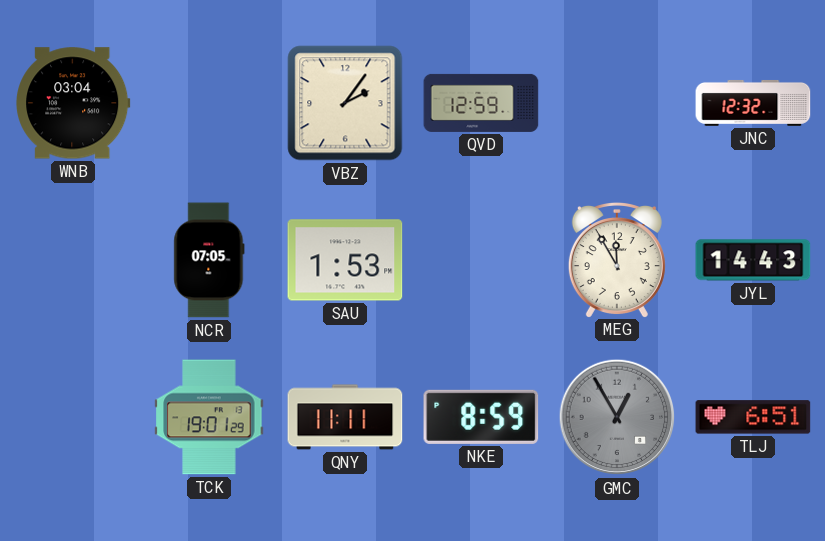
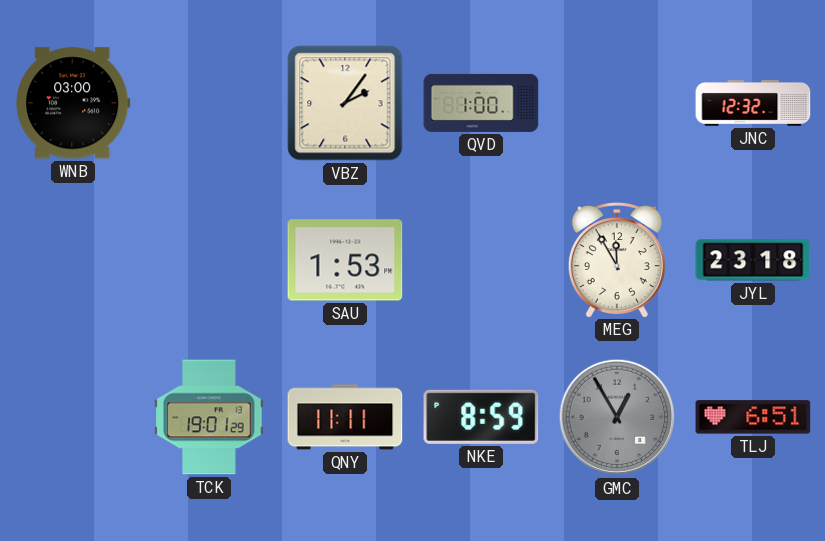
WNB: 03:04 -> 03:00 (73, 103)
QVD: 12:59 -> 1:00 (481, 103)
NCR: 07:05 -> none (209, 260)
JYL: 14:43 -> 23:18 (753, 260)
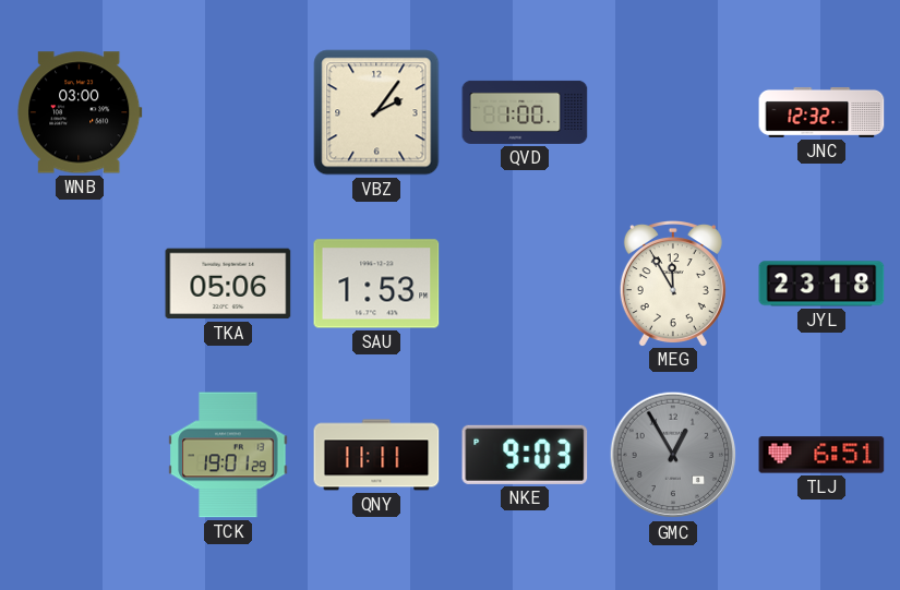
TKA: none -> 05:06 (228, 284)
NKE: 8:59 -> 9:03 (525, 455)
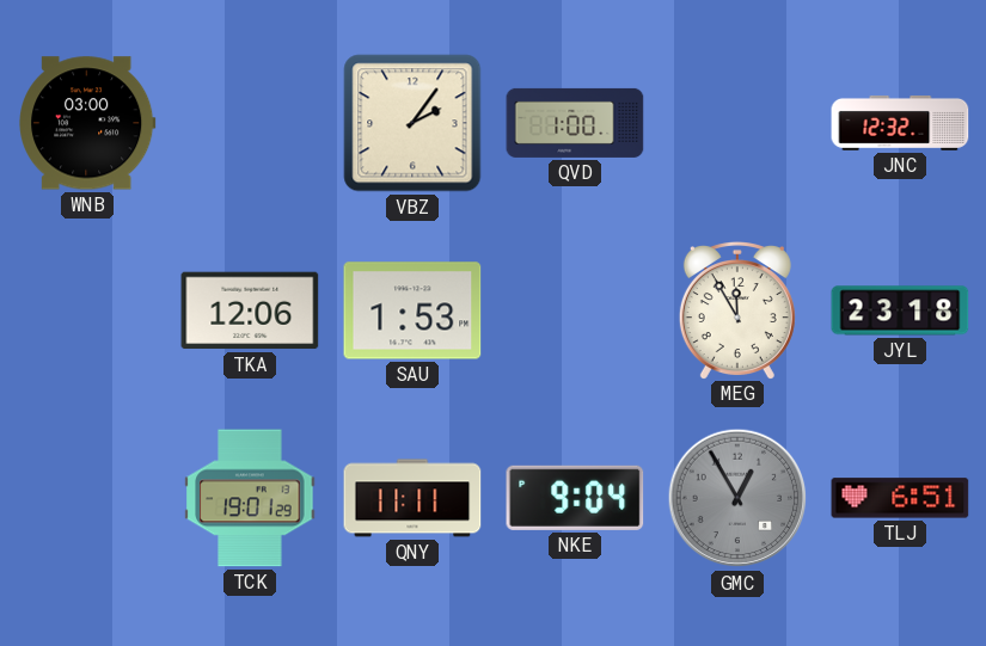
TKA: 05:06 -> 12:06 (250, 310)
NKE: 9:03 -> 9:04 (575, 498)
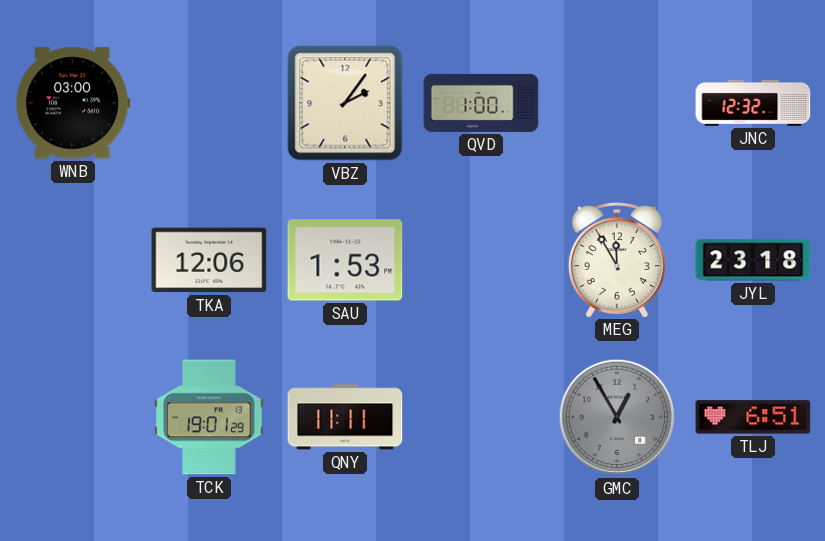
NKE: 9:04 -> none (575, 498)
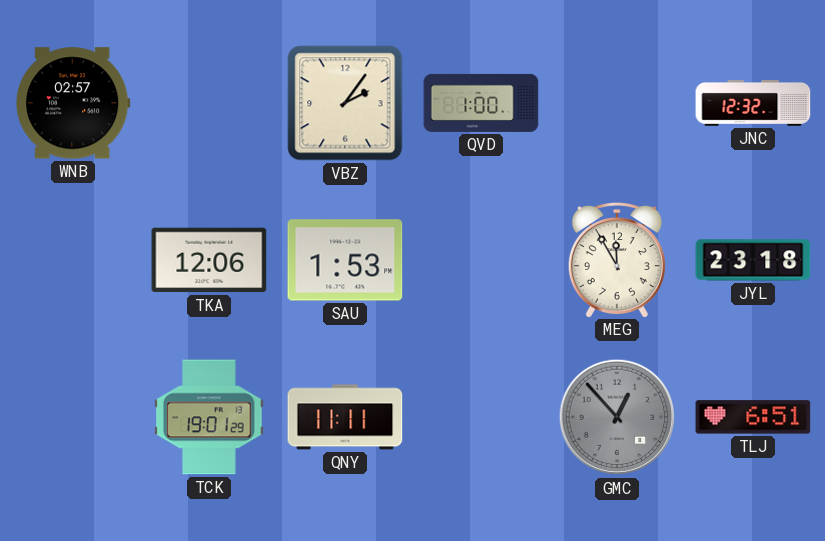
WNB: 03:00 -> 02:57 (73, 103)
GMC: 12:55 -> 12:53 (617, 417)
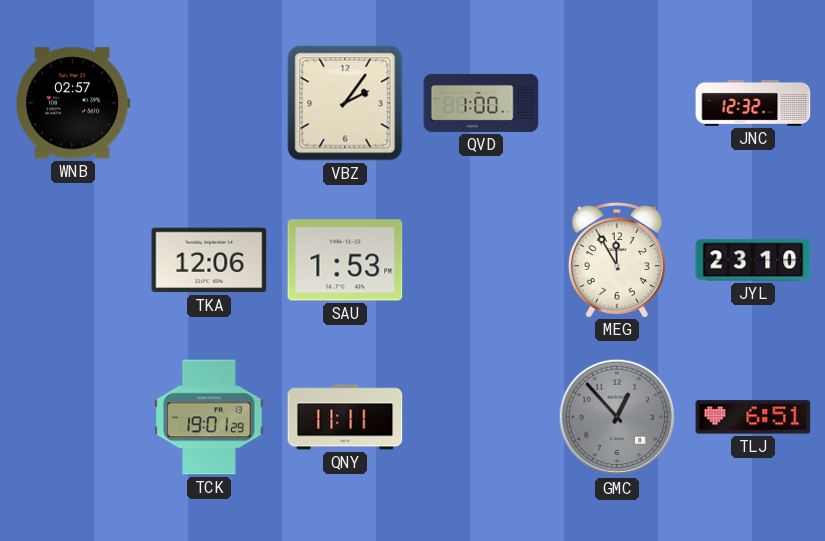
JYL: 23:18 -> 23:10 (753, 260)
